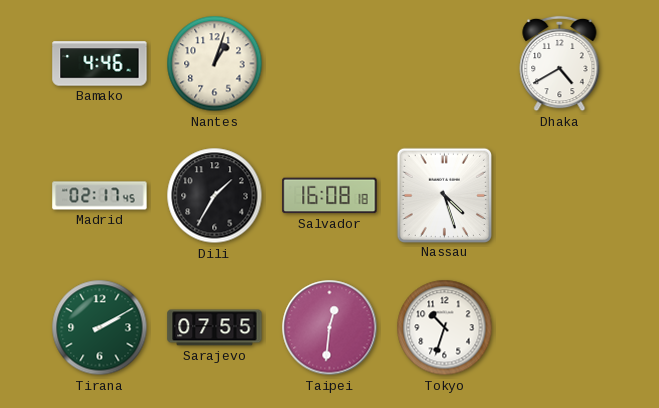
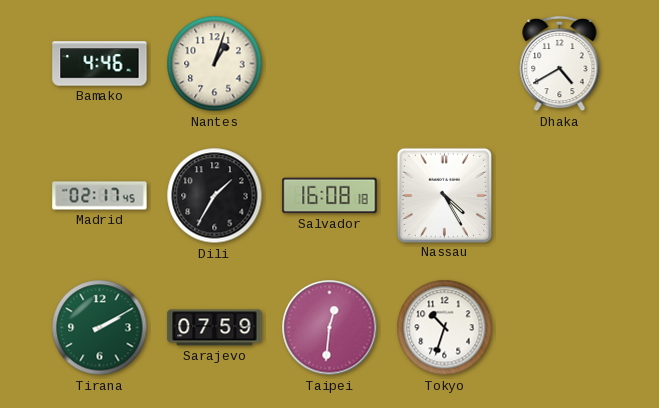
Nassau: 4:27 -> 4:25 (444, 195)
Sarajevo: 07:55 -> 07:59 (215, 328)
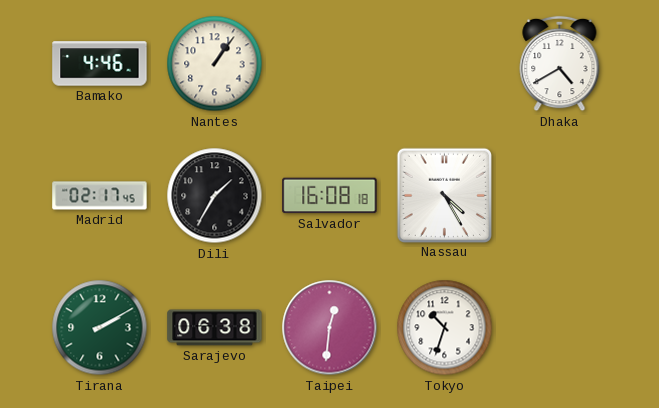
Nantes: 1:03 -> 1:06 (215, 64)
Sarajevo: 07:59 -> 06:38 (215, 328)
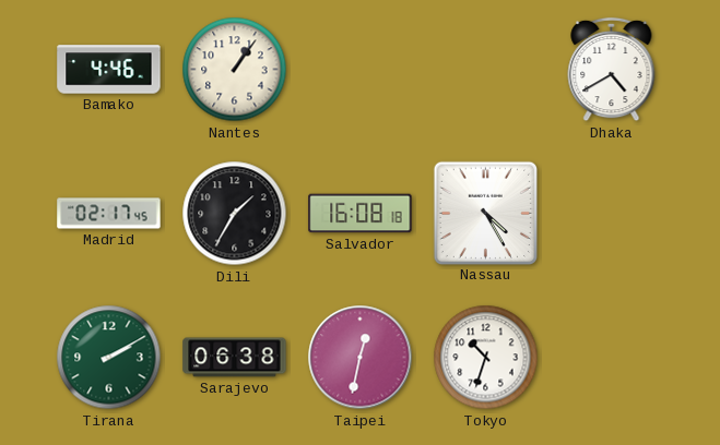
Taipei: 12:31 -> 12:32 (361, 358)
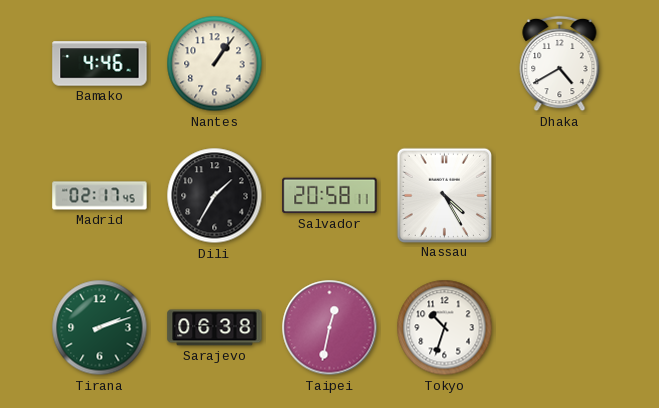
Salvador: 16:08 -> 20:58 (330, 196)
Tirana: 2:10 -> 2:12 (100, 328)
